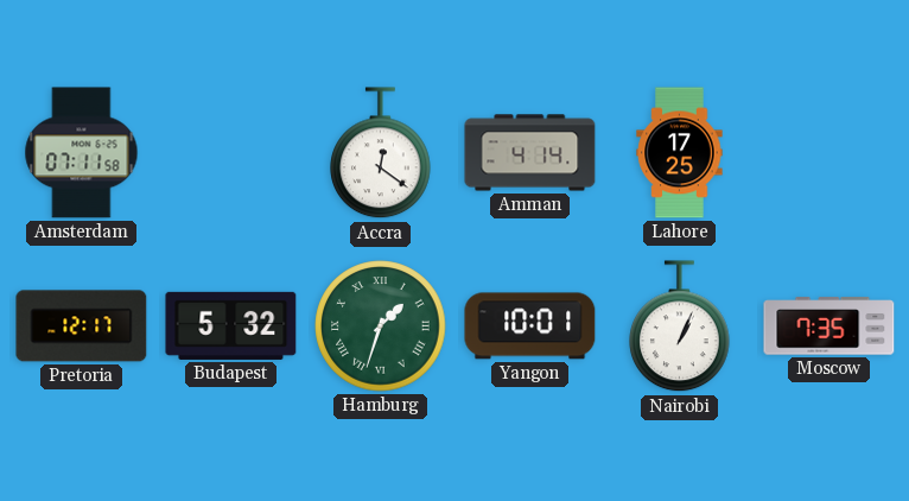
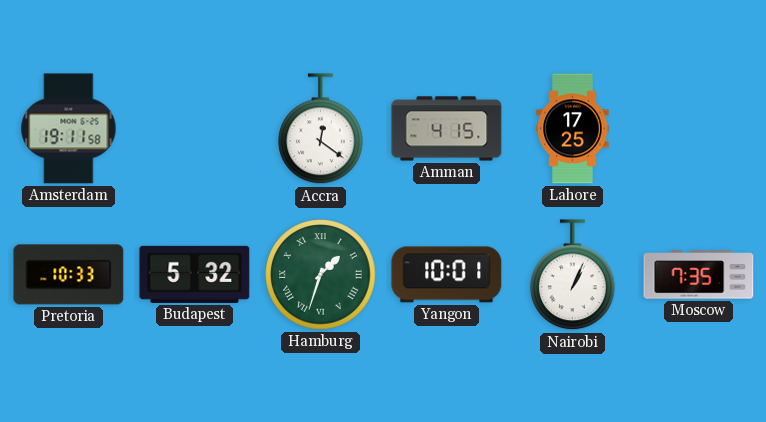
Amsterdam: 07:11 -> 19:11 (69, 129)
Amman: 4:14 -> 4:15 (447, 129)
Pretoria: 12:17 -> 10:33 (69, 275)
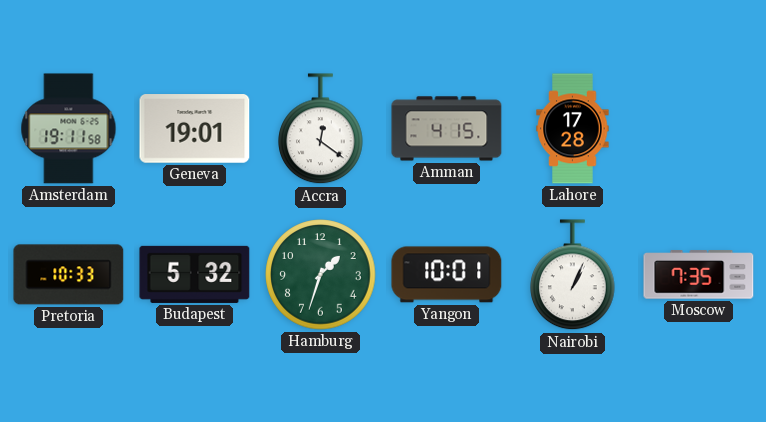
Geneva: none -> 19:01 (195, 129)
Lahore: 17:25 -> 17:28 (573, 129)
Hamburg numerals: Roman -> Arabic (321, 275)
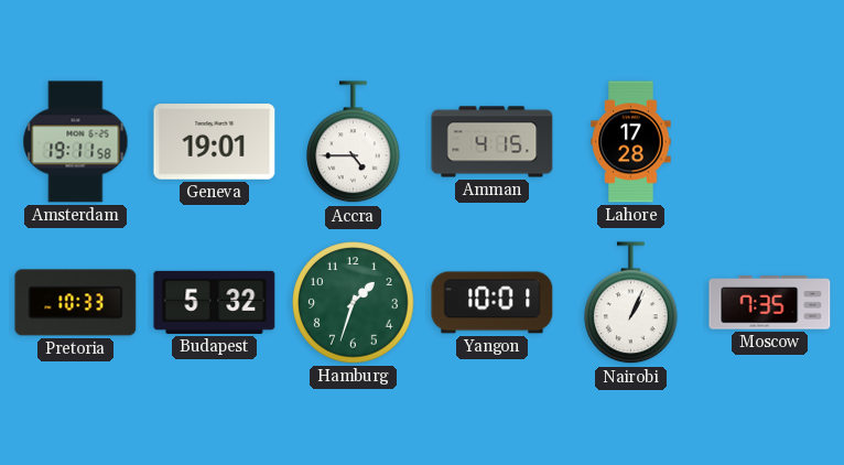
Accra: 12:21 -> 4:45 (354, 142)
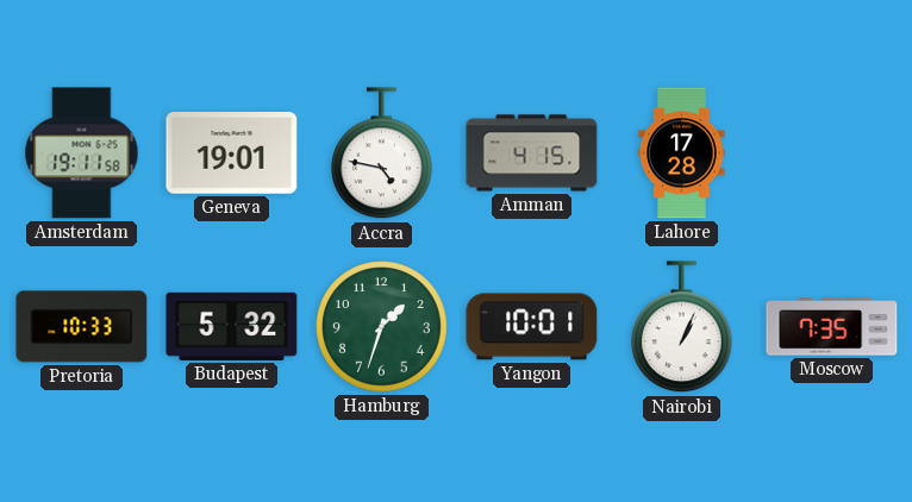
Accra: 4:45 -> 4:47 (382, 153)
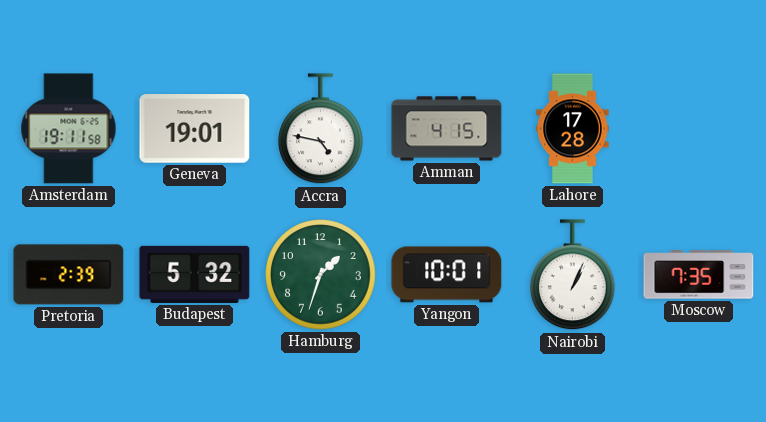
Pretoria: 10:33 -> 2:39 (69, 275)
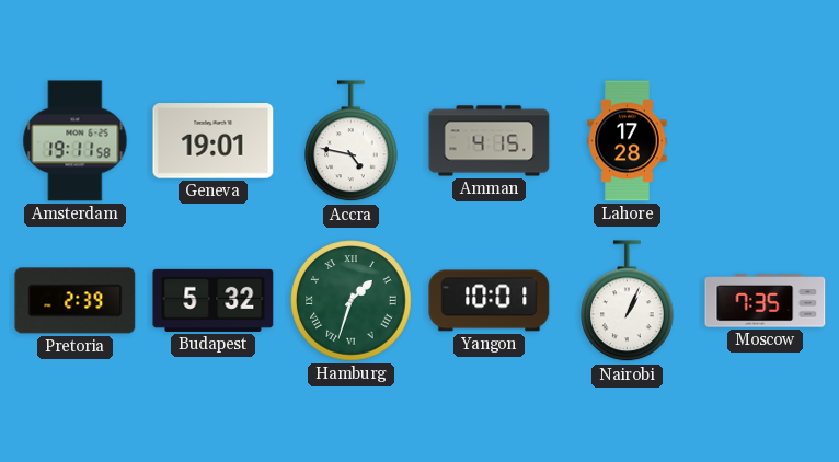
Hamburg numerals: Arabic -> Roman (352, 301)
